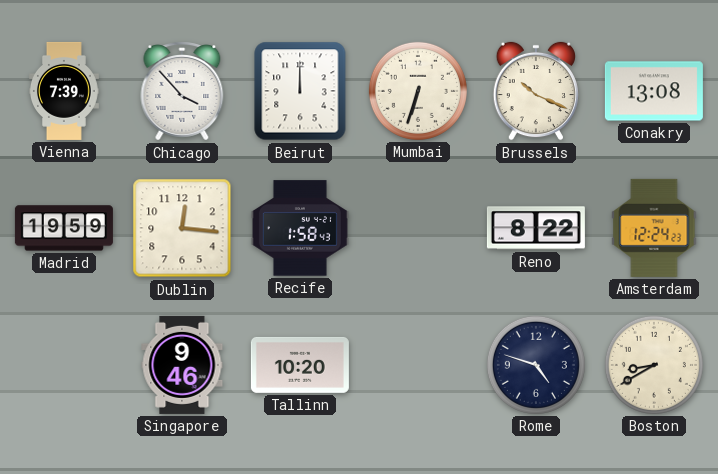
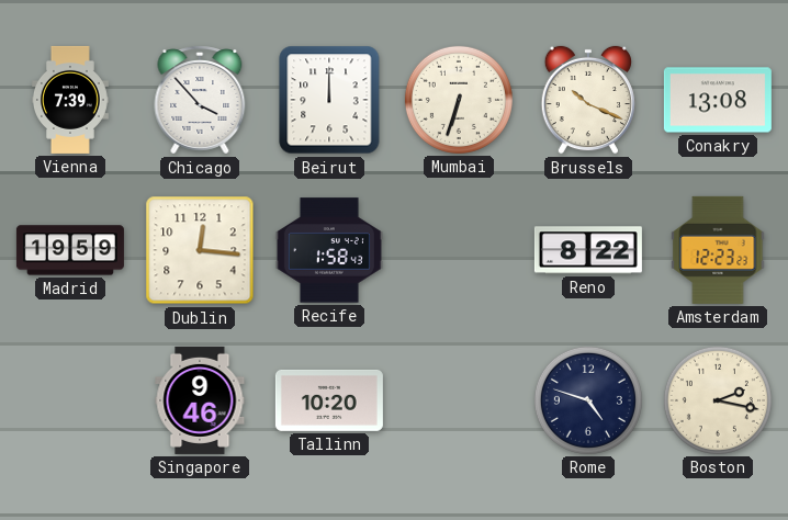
Amsterdam: 12:24 -> 12:23 (718, 250)
Boston: 8:40 -> 2:17 (718, 400)
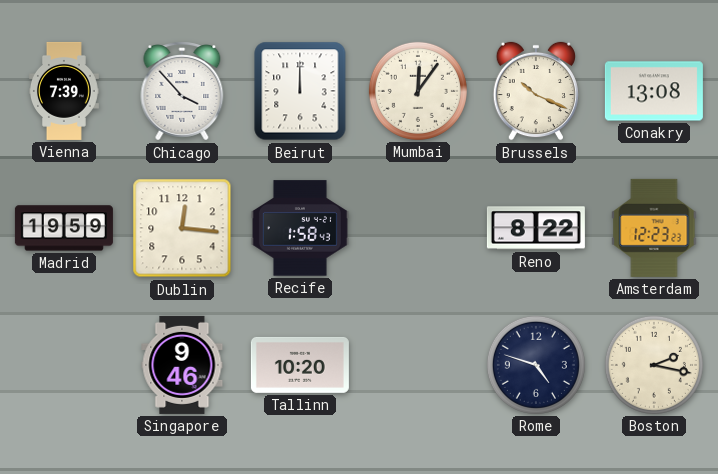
Mumbai: 6:33 -> 12:06 (418, 91)
